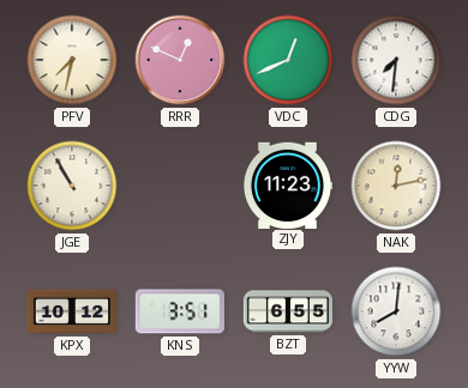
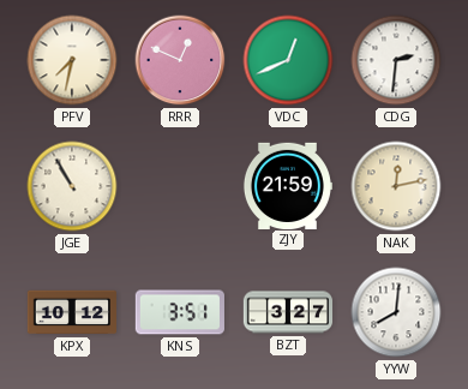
CDG: 7:31 -> 2:31 (396, 60)
ZJY: 11:23 -> 21:59 (287, 185)
BZT: 6:55 -> 3:27 (288, 312)
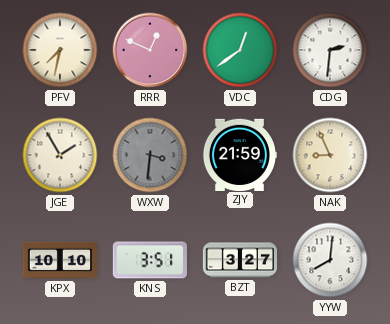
VDC: 12:41 -> 12:39 (240, 50)
JGE: 10:55 -> 1:55 (60, 155)
WXW: none -> 3:31 (150, 155)
NAK: 12:13 -> 8:56 (330, 155)
KPX: 10:12 -> 10:10 (59, 260)
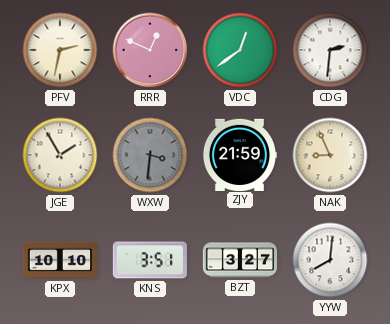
PFV: 7:32 -> 2:32 (60, 50)
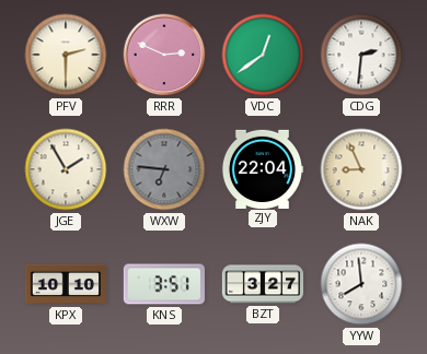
PFV: 2:32 -> 2:30 (66, 55)
RRR: 12:49 -> 2:49 (164, 55)
WXW: 3:31 -> 6:46 (164, 169)
ZJY: 21:59 -> 22:04 (262, 168)
YYW: 8:01 -> 7:59 (361, 284)
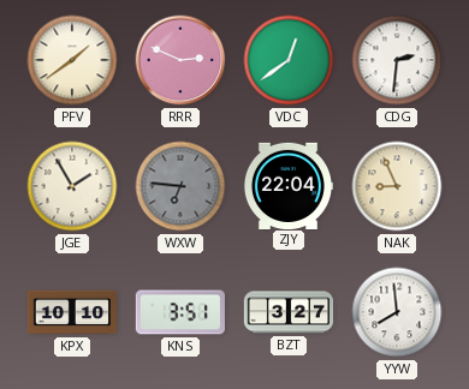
PFV: 2:30 -> 1:39 (72, 60)
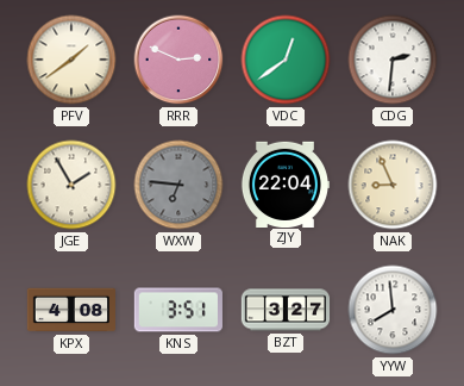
KPX: 10:10 -> 4:08 (70, 310)
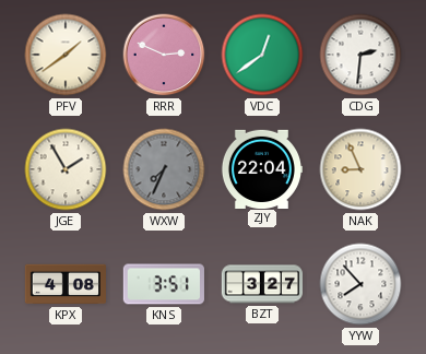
WXW: 6:46 -> 7:34 (164, 169)
YYW: 7:59 -> 7:53 (360, 284)
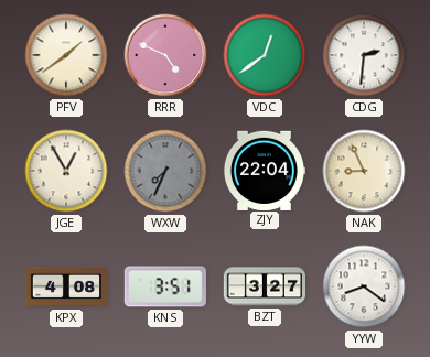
RRR: 2:49 -> 4:49 (165, 55)
JGE: 1:55 -> 12:55 (66, 171)
YYW: 7:53 -> 8:21 (364, 286)
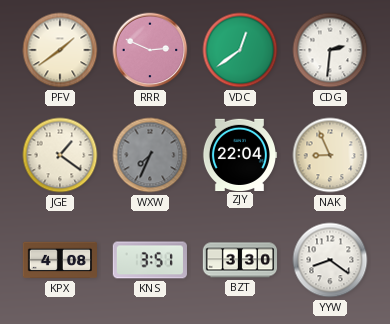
RRR: 4:49 -> 2:49 (150, 50)
JGE: 12:55 -> 1:21 (60, 155)
BZT: 3:27 -> 3:30 (240, 260)
